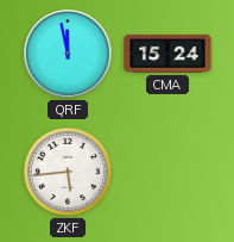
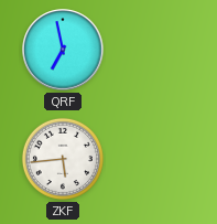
QRF: 11:58 -> 6:58 (63, 50)
CMA: 15:24 -> none (167, 55)
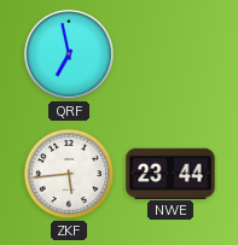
NWE: none -> 23:44 (170, 173)
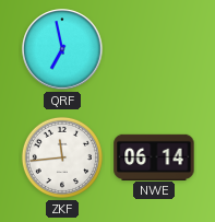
ZKF: 5:44 -> 11:44 (62, 157)
NWE: 23:44 -> 06:14 (154, 156)
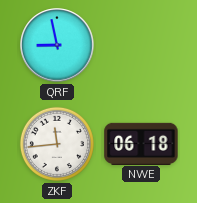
QRF: 6:58 -> 8:58 (57, 45)
NWE: 06:14 -> 06:18 (141, 143)
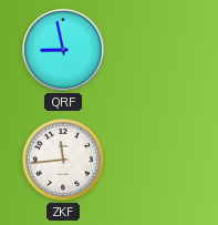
NWE: 06:18 -> none (141, 143)
